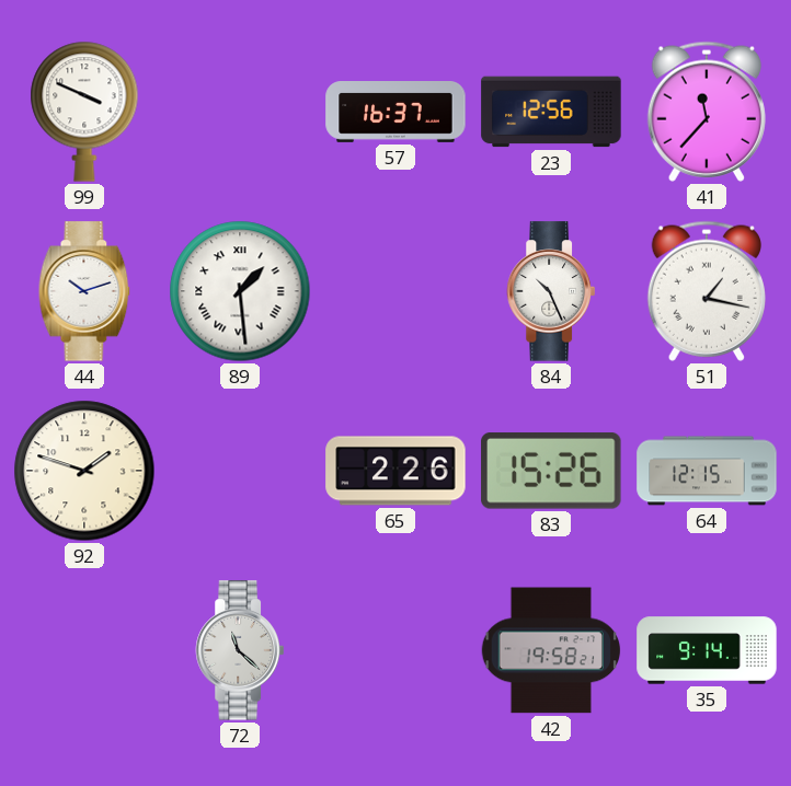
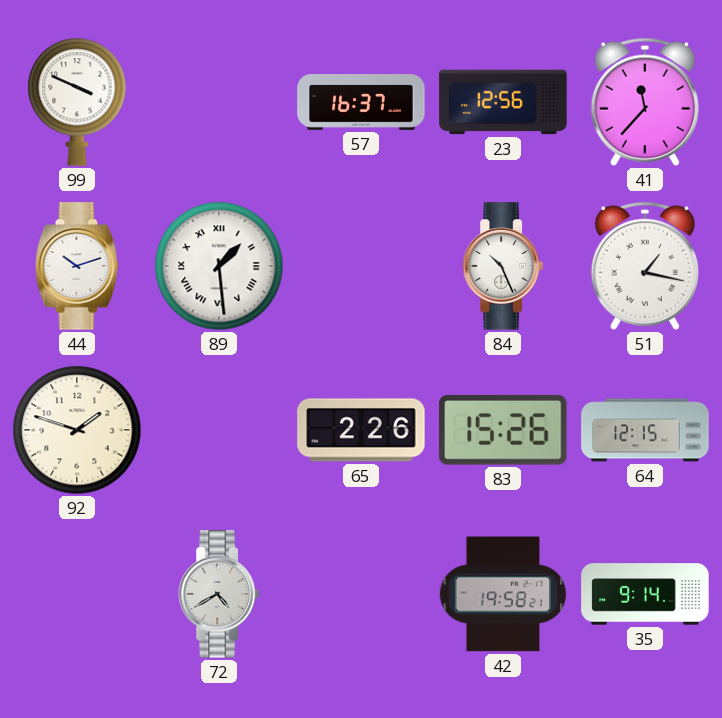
72: 11:22 -> 4:40 (219, 594)
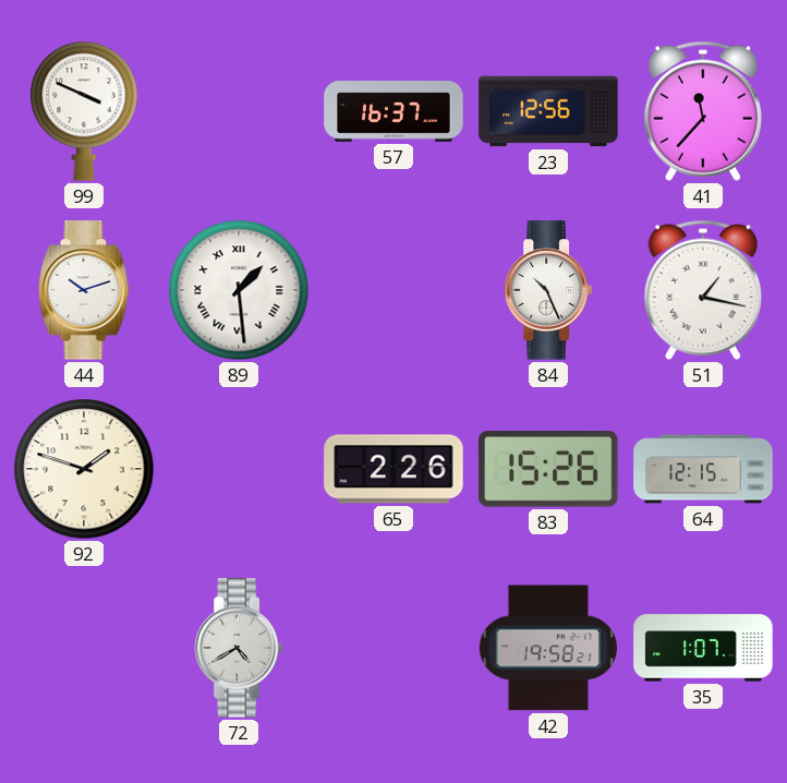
35: 9:14 -> 1:07 (703, 648)
